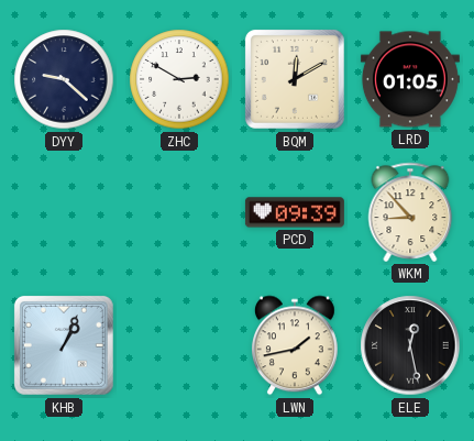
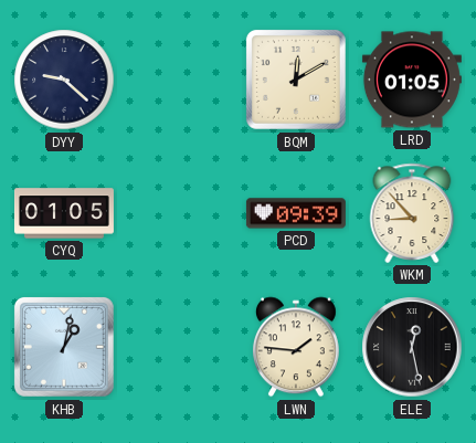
ZHC: 2:50 -> none (179, 79)
CYQ: none -> 01:05 (64, 213)
KHB: 1:04 -> 1:02 (64, 347)
LWN: 1:43 -> 1:46 (296, 347)
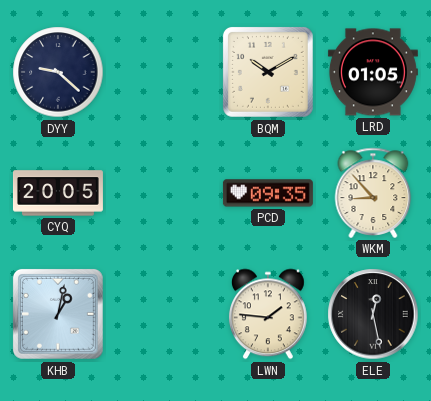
BQM: 12:10 -> 10:10 (268, 72)
CYQ: 01:05 -> 20:05 (58, 193)
PCD: 09:39 -> 09:35 (268, 193)
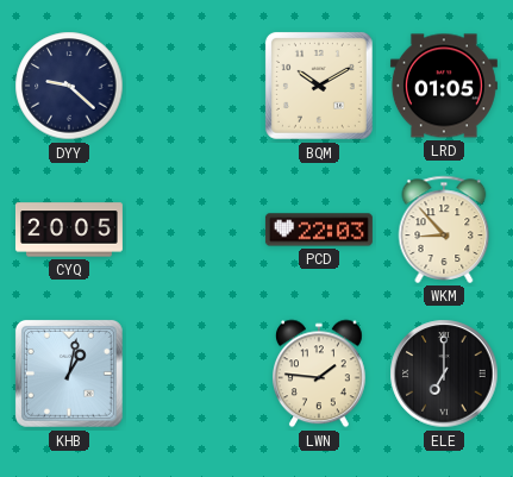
PCD: 09:35 -> 22:03 (319, 230)
ELE: 12:28 -> 7:00 (444, 374)
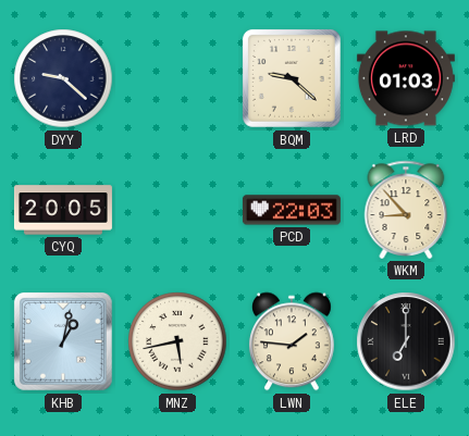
BQM: 10:10 -> 9:22 (292, 78)
LRD: 01:05 -> 01:03 (406, 78)
MNZ: none -> 5:43 (177, 341)
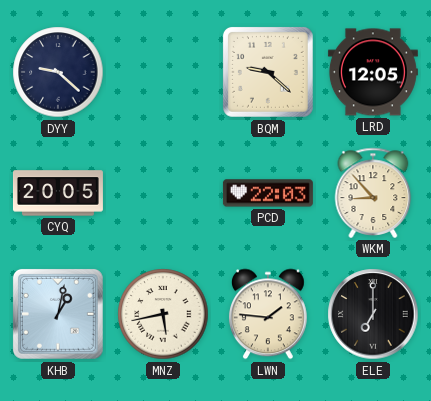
LRD: 01:03 -> 12:05 (373, 72)
